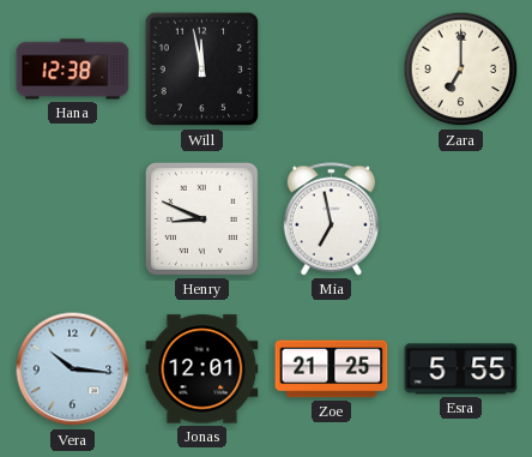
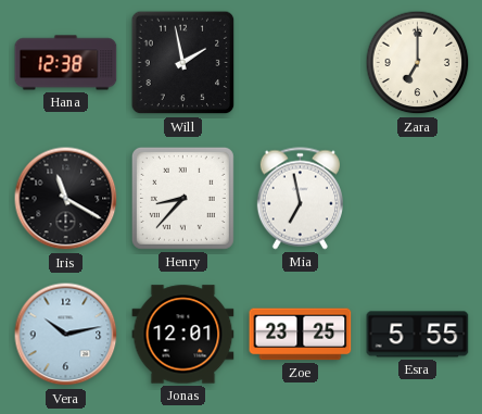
Will: 11:58 -> 1:58 (183, 63)
Iris: none -> 11:20 (66, 199)
Henry: 8:49 -> 8:37 (182, 198)
Vera: 10:16 -> 10:13 (66, 335)
Zoe: 21:25 -> 23:25 (301, 335)
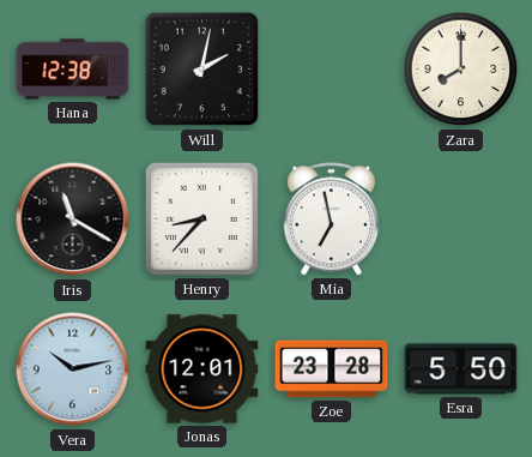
Will: 1:58 -> 2:02 (202, 70)
Zara: 7:00 -> 8:00 (461, 70)
Zoe: 23:25 -> 23:28 (332, 369)
Esra: 5:55 -> 5:50 (461, 369)
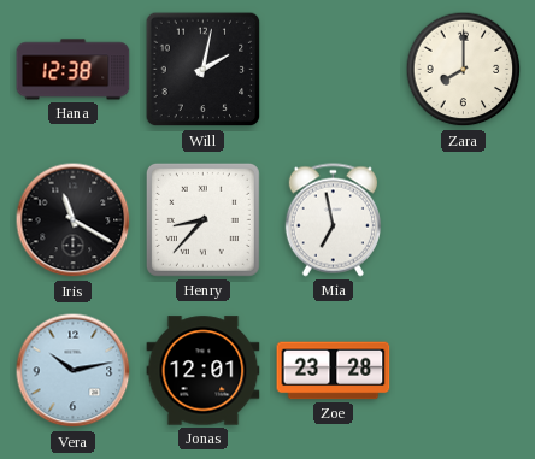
Esra: 5:50 -> none (461, 369)
